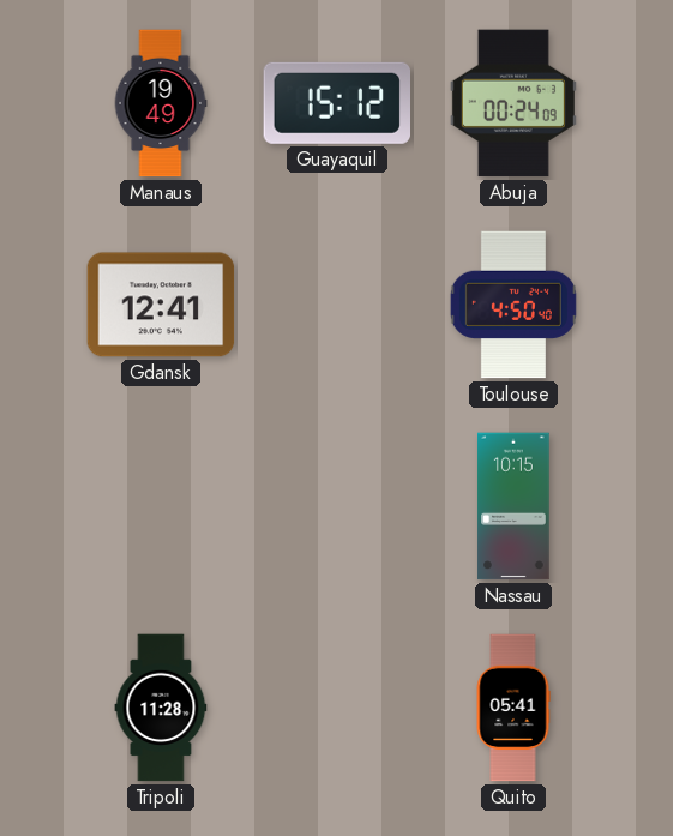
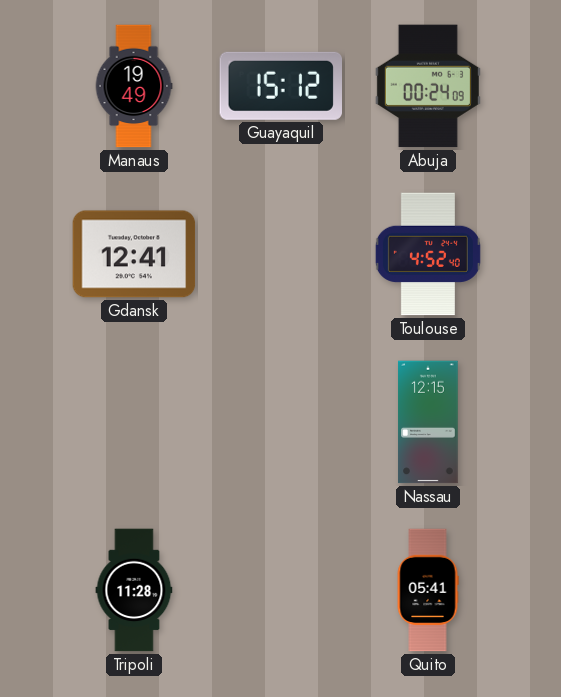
Toulouse: 4:50 -> 4:52 (428, 254)
Nassau: 10:15 -> 12:15 (428, 422)
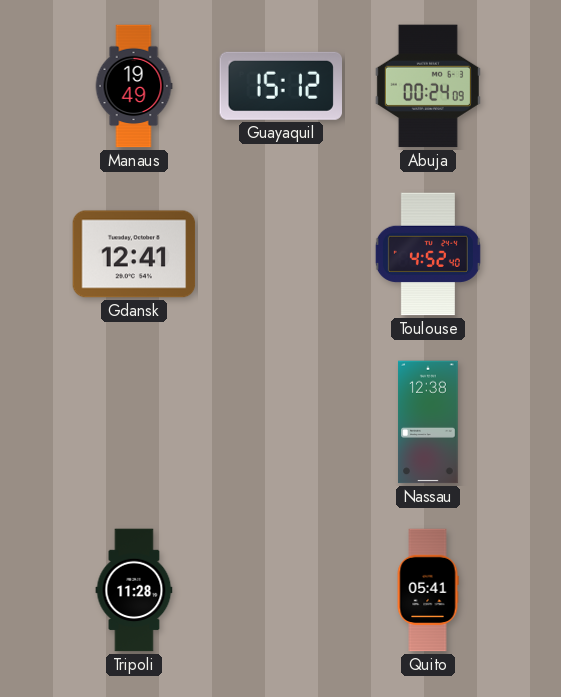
Nassau: 12:15 -> 12:38 (428, 422)
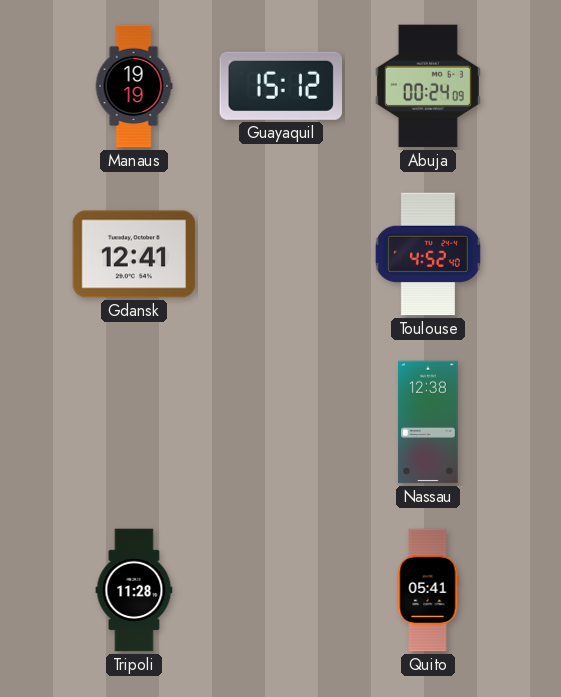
Manaus: 19:49 -> 19:19 (134, 86)
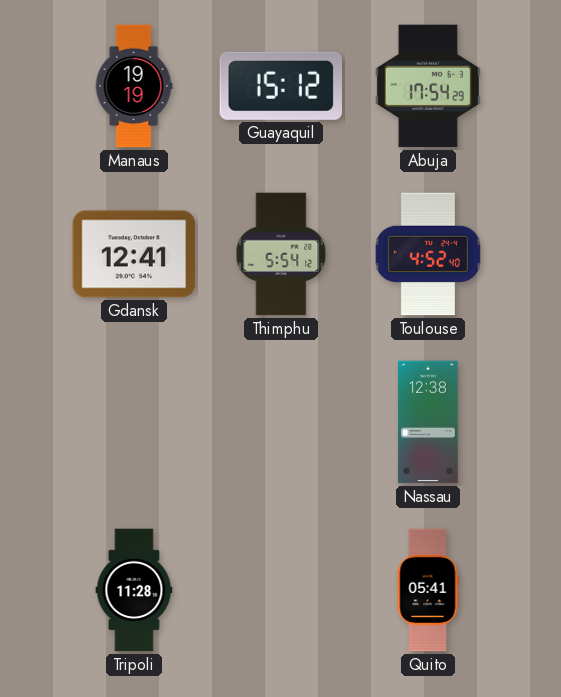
Abuja: 00:24 -> 17:54 (428, 86)
Thimphu: none -> 5:54 (281, 254)
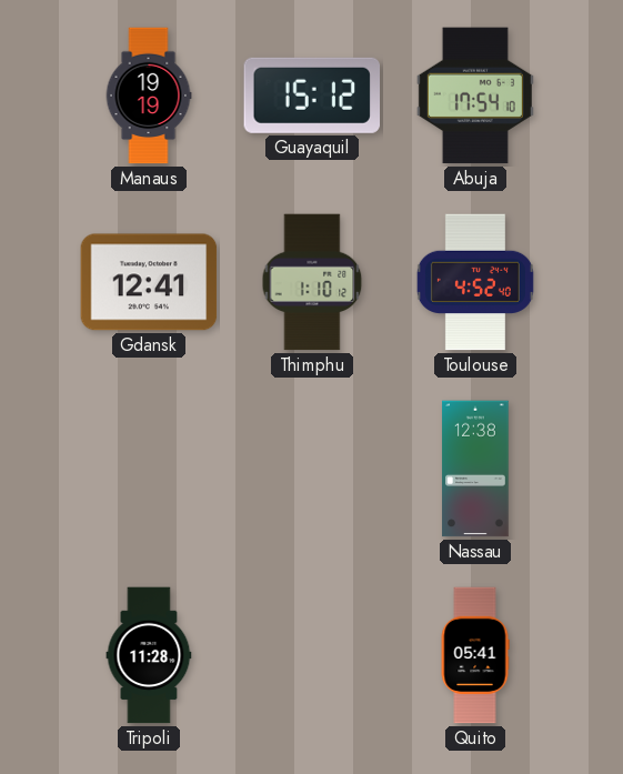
Abuja: 17:54:29 -> 17:54:10 (475, 96)
Thimphu: 5:54 -> 1:10 (312, 282)
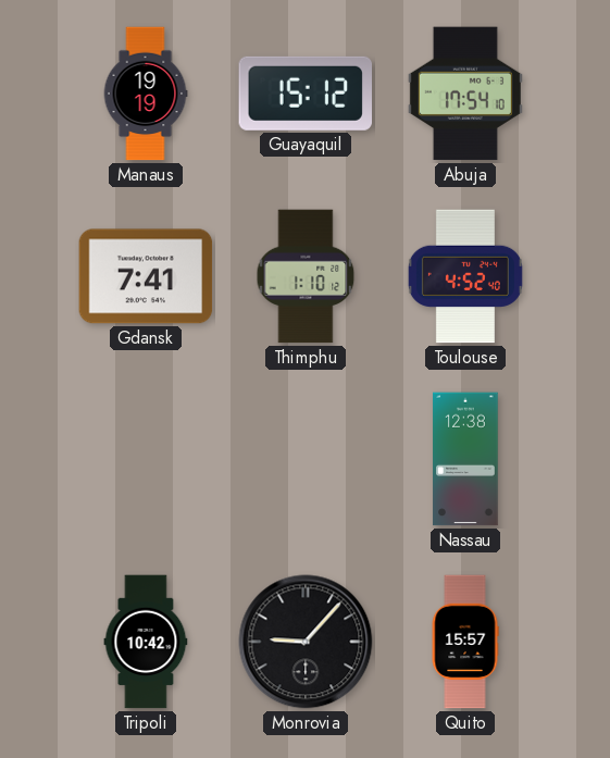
Gdansk: 12:41 -> 7:41 (146, 276)
Tripoli: 11:28 -> 10:42 (146, 642)
Monrovia: none -> 9:07 (306, 642)
Quito: 05:41 -> 15:57 (465, 642)
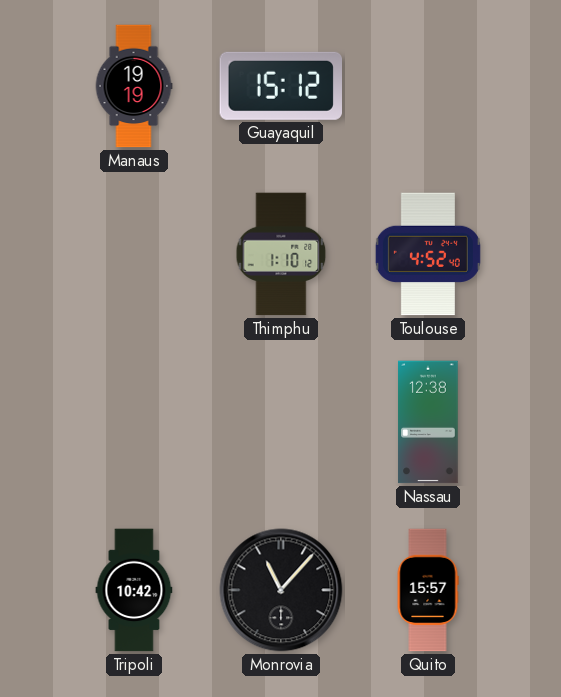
Abuja: 17:54 -> none (465, 94)
Gdansk: 7:41 -> none (146, 276)
Monrovia: 9:07 -> 11:07 (281, 590)
